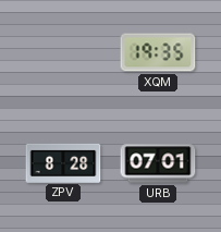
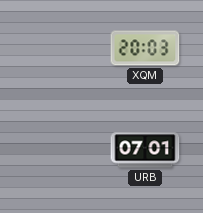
XQM: 19:35 -> 20:03 (145, 48)
ZPV: 8:28 -> none (63, 162)
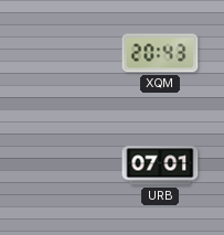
XQM: 20:03 -> 20:43 (160, 53)
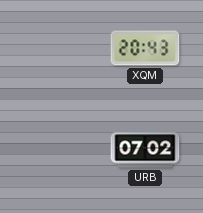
URB: 07:01 -> 07:02 (145, 150)
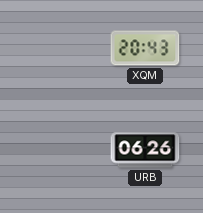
URB: 07:02 -> 06:26 (145, 150)
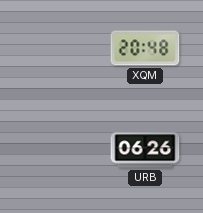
XQM: 20:43 -> 20:48 (145, 48)
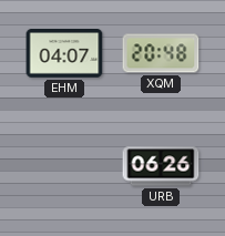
EHM: none -> 04:07 (64, 54)
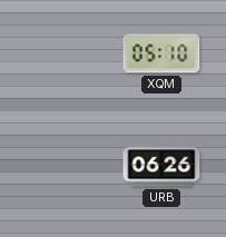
EHM: 04:07 -> none (64, 54)
XQM: 20:48 -> 05:10 (161, 53)
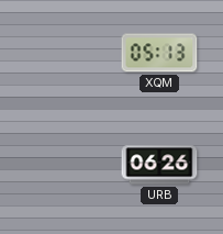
XQM: 05:10 -> 05:13 (159, 53)
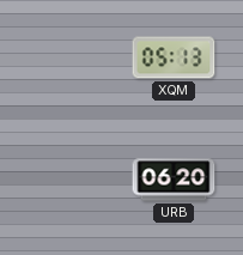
URB: 06:26 -> 06:20 (174, 180)
